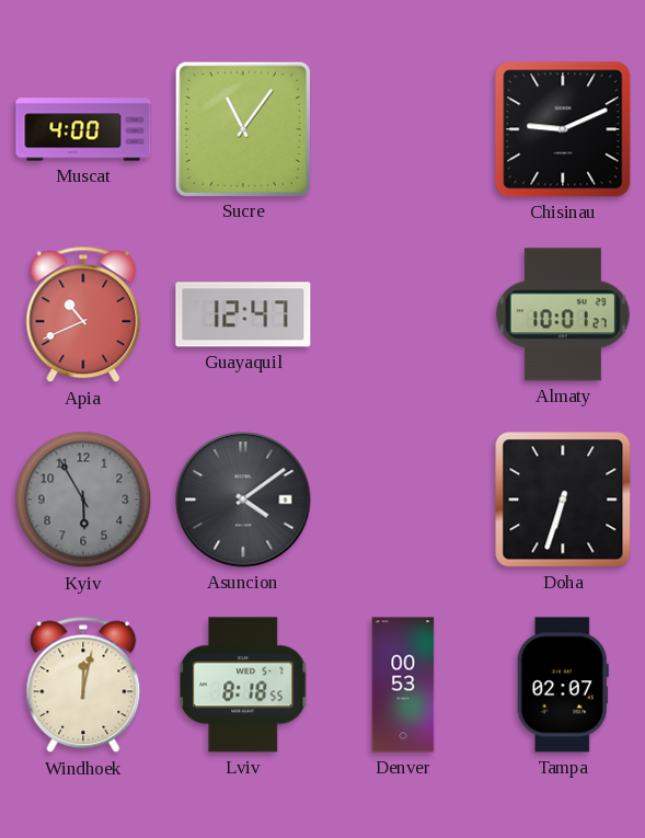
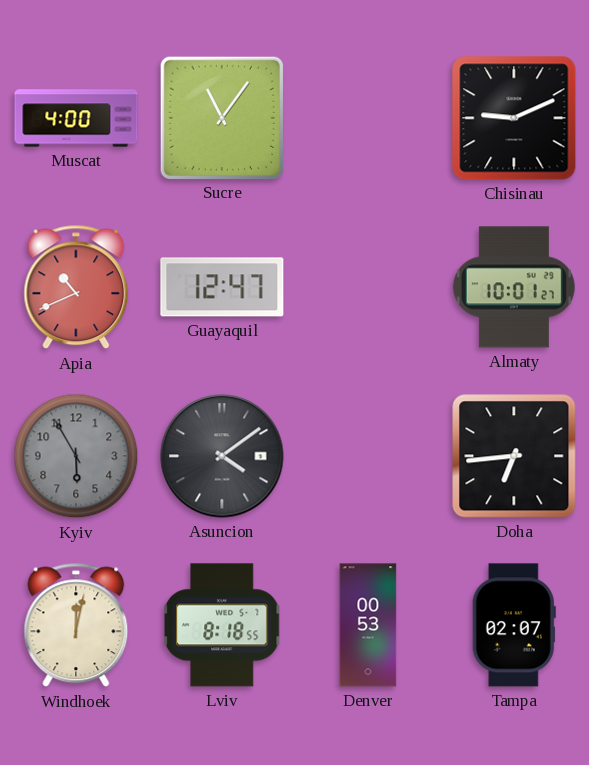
Doha: 6:33 -> 6:44 (514, 456)
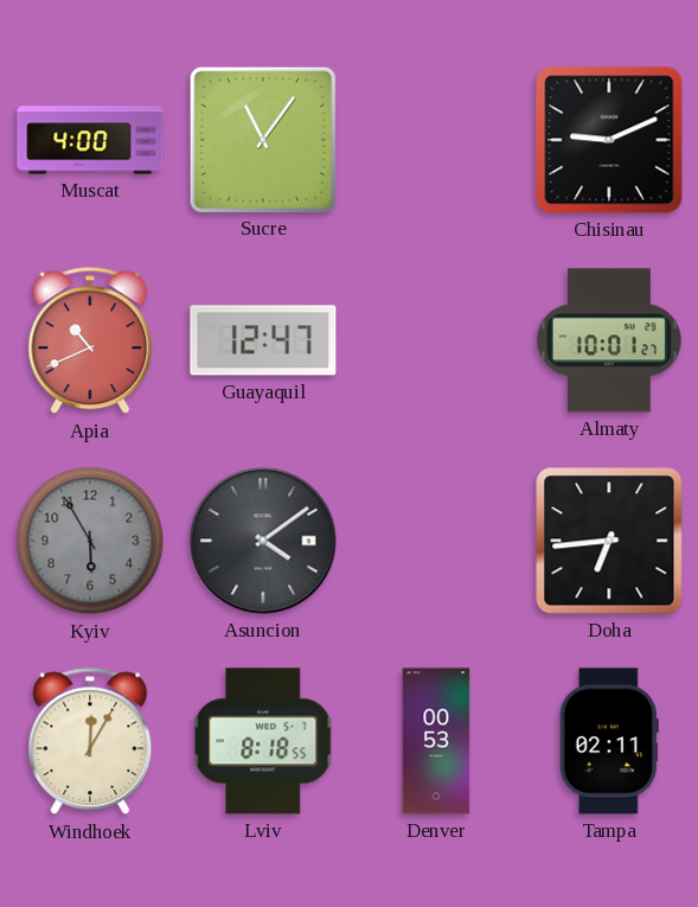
Windhoek: 12:02 -> 12:05 (90, 741)
Tampa: 02:07 -> 02:11 (609, 741)
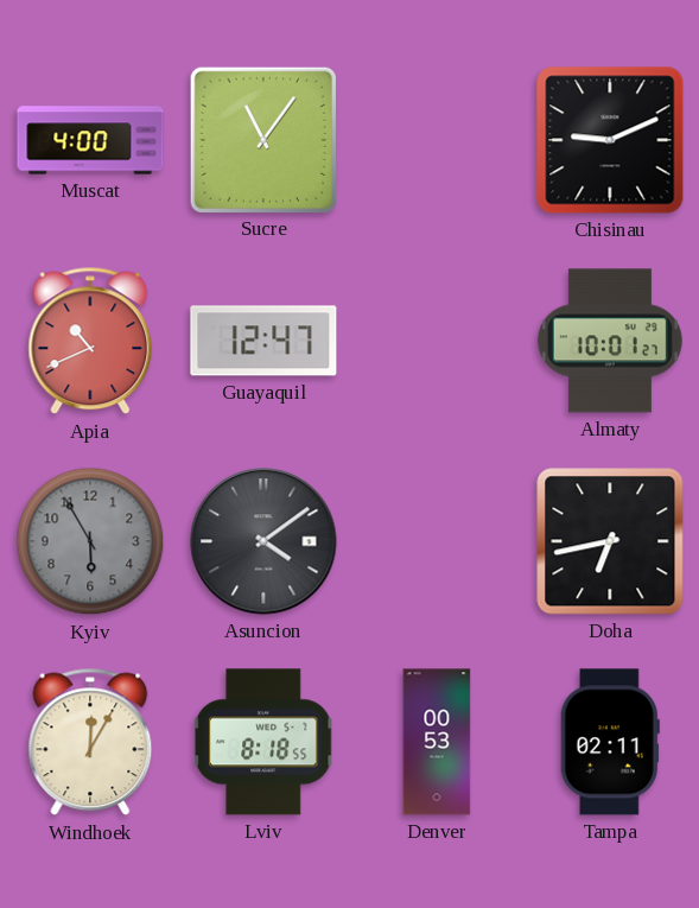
Doha: 6:44 -> 6:43 (610, 541)
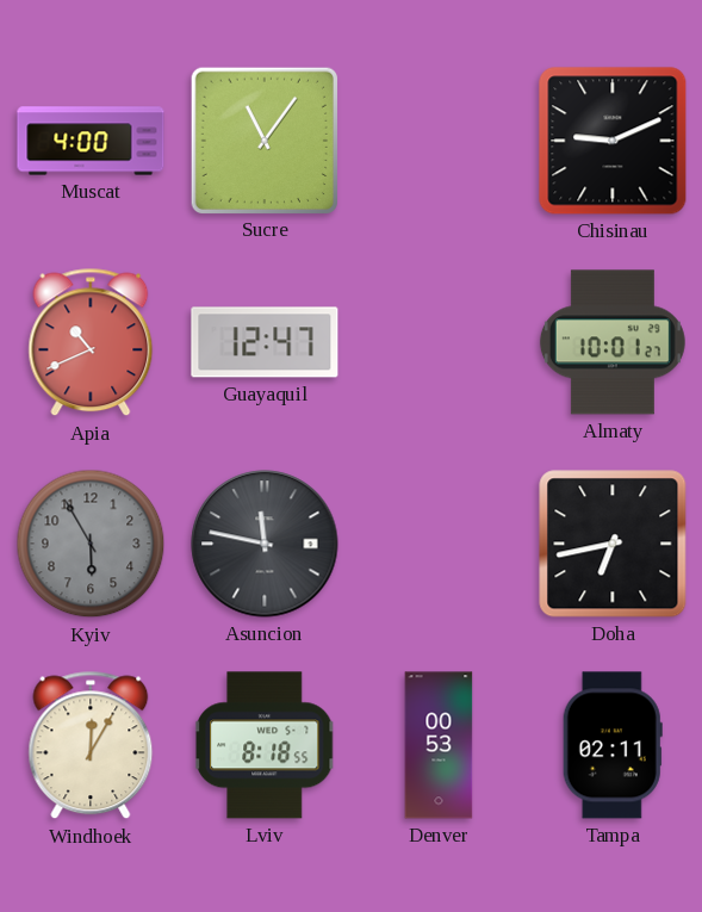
Asuncion: 4:09 -> 11:47 (265, 544)
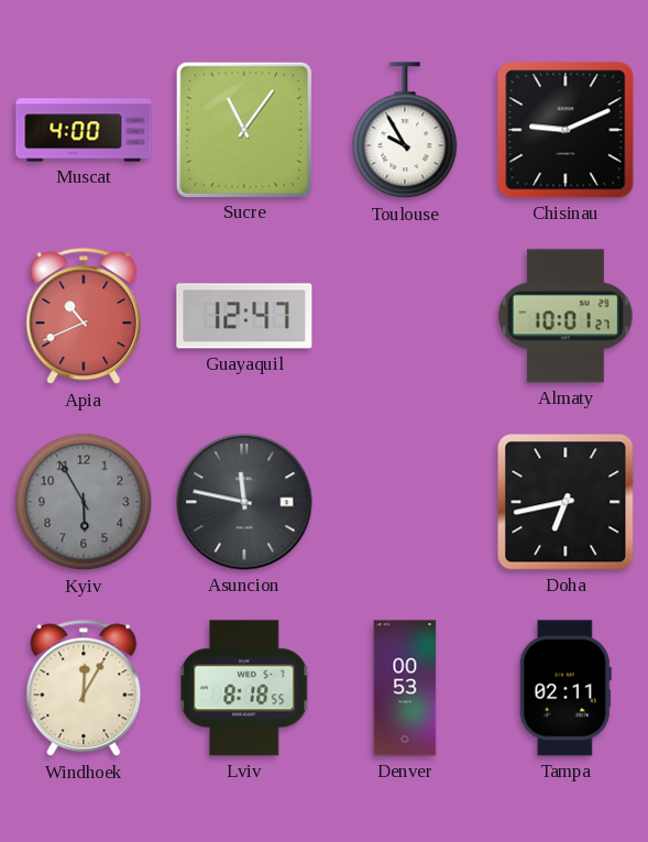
Toulouse: none -> 9:55 (405, 131)
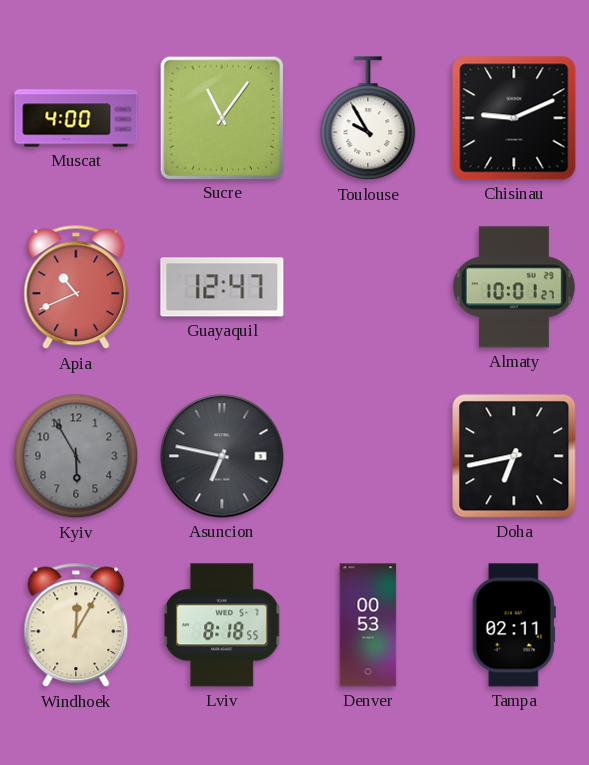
Asuncion: 11:47 -> 6:47 (222, 456)
